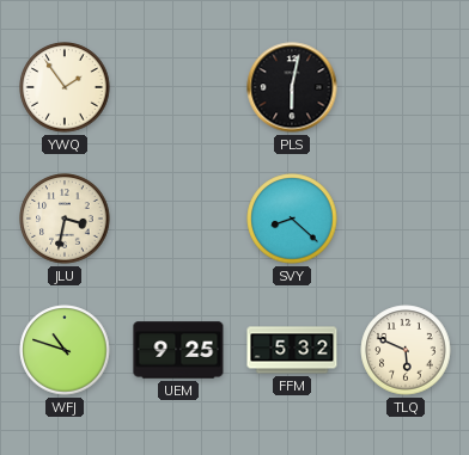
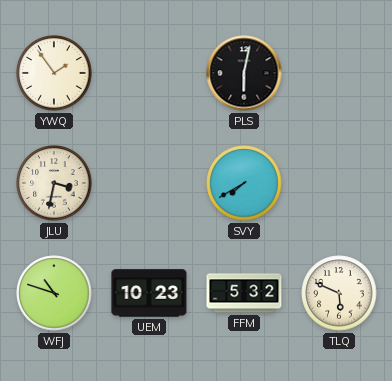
SVY: 8:22 -> 7:40 (244, 183)
UEM: 9:25 -> 10:23 (149, 293)
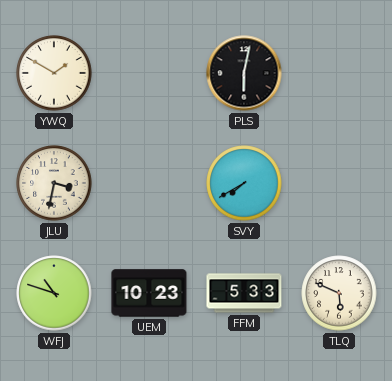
YWQ: 1:54 -> 1:50 (54, 73)
FFM: 5:32 -> 5:33 (244, 293)
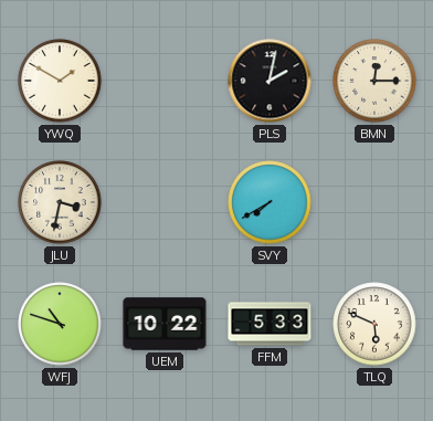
PLS: 6:02 -> 2:02 (270, 81)
BMN: none -> 12:15 (374, 81)
UEM: 10:23 -> 10:22 (165, 324)
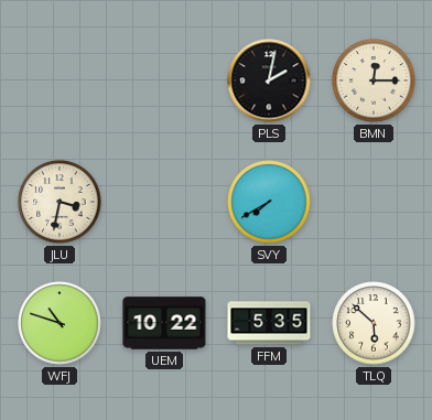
YWQ: 1:50 -> none (60, 81)
FFM: 5:33 -> 5:35 (269, 323)
TLQ: 5:49 -> 5:52 (374, 323)
